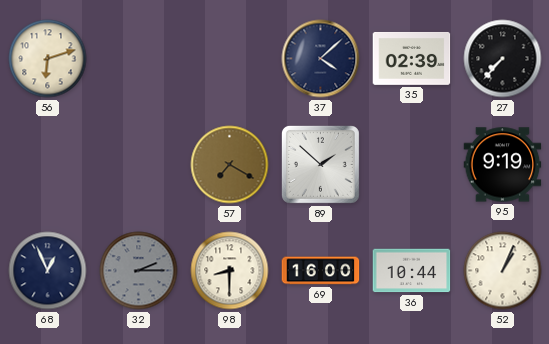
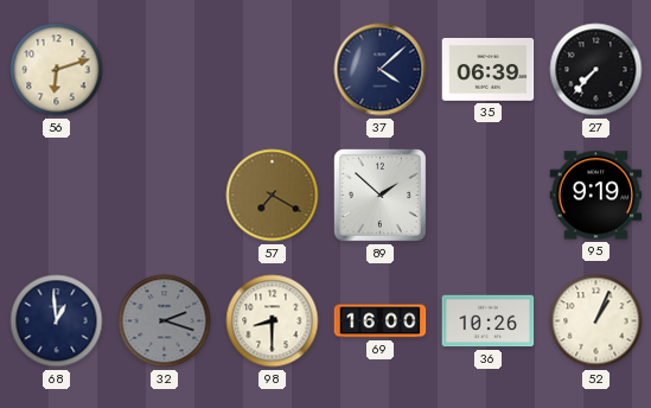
35: 02:39 -> 06:39 (489, 69)
68: 12:56 -> 12:59 (57, 321)
32: 2:15 -> 2:18 (165, 321)
36: 10:44 -> 10:26 (489, 321)
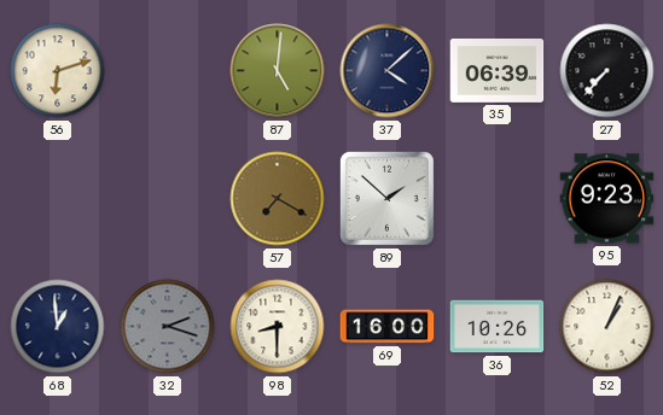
87: none -> 5:01 (278, 71)
95: 9:19 -> 9:23 (607, 199)
